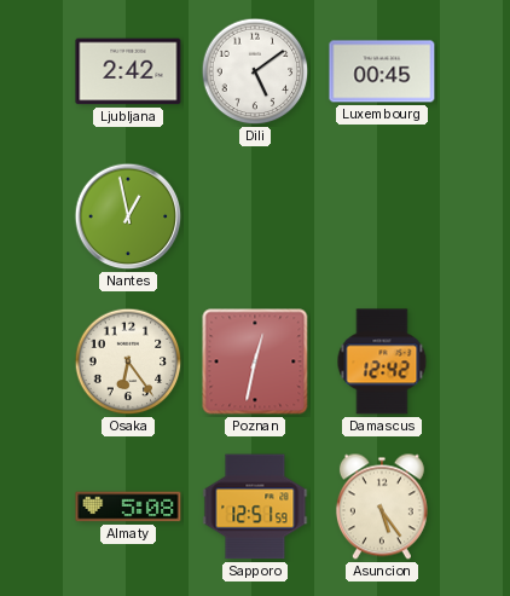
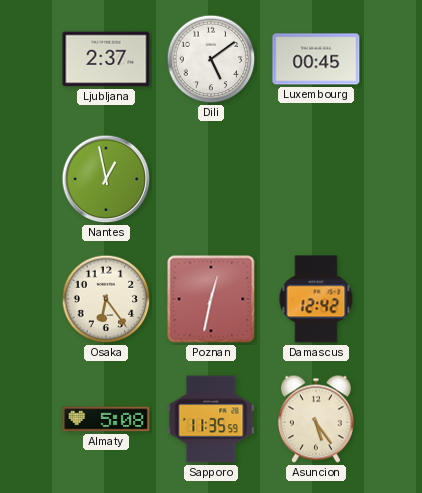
Ljubljana: 2:42 -> 2:37 (106, 59)
Sapporo: 12:51 -> 11:35 (211, 419)
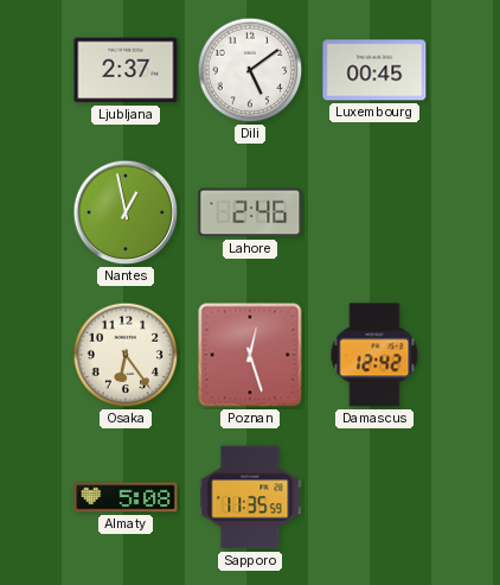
Lahore: none -> 2:46 (250, 212)
Poznan: 12:32 -> 12:27 (250, 355)
Asuncion: 5:24 -> none (316, 419)
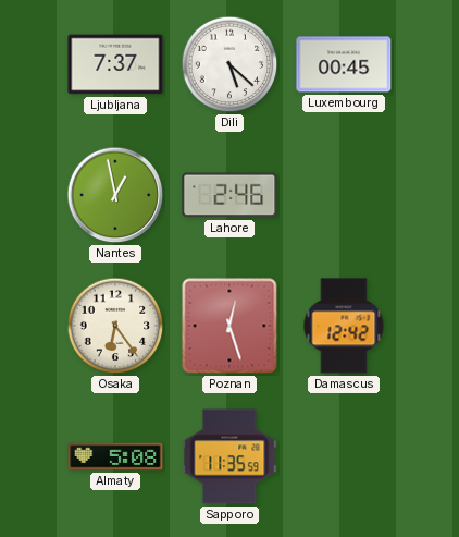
Ljubljana: 2:37 -> 7:37 (115, 64)
Dili: 5:09 -> 5:22 (230, 64)
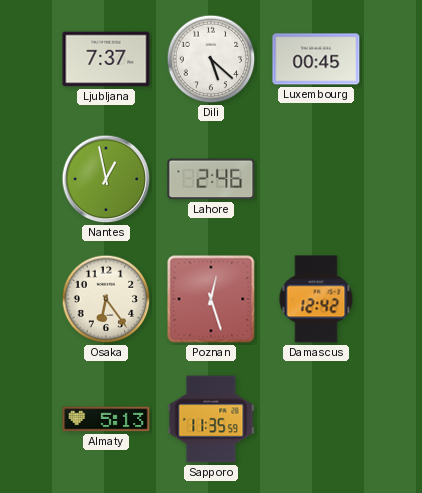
Almaty: 5:08 -> 5:13 (106, 419)
